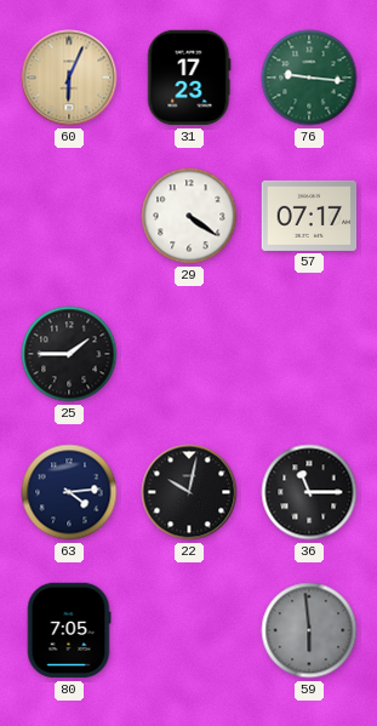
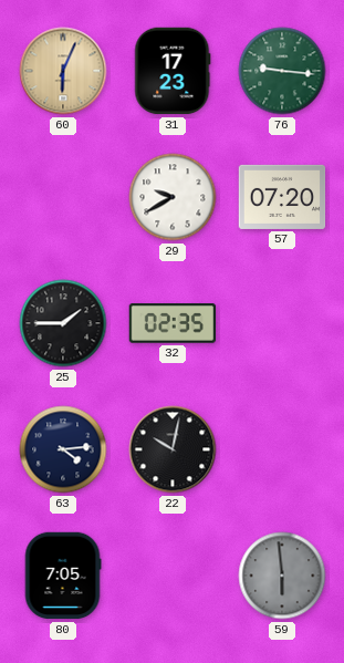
29: 4:21 -> 9:40 (173, 197)
57: 07:17 -> 07:20 (282, 197)
32: none -> 02:35 (173, 323)
36: 11:15 -> none (309, 492)
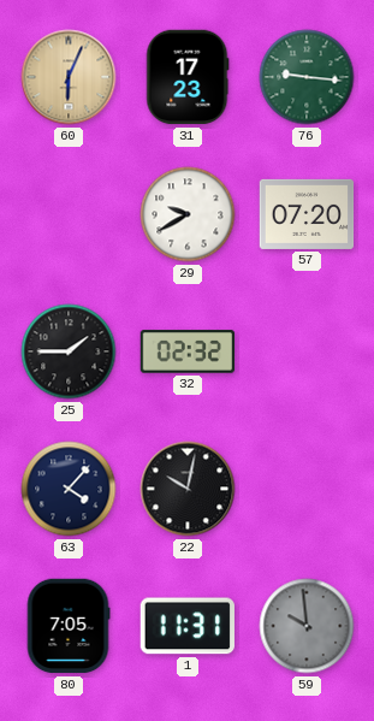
32: 02:35 -> 02:32 (188, 351)
63: 4:14 -> 4:07 (69, 489)
1: none -> 11:31 (188, 626)
59: 5:59 -> 9:59 (307, 626)
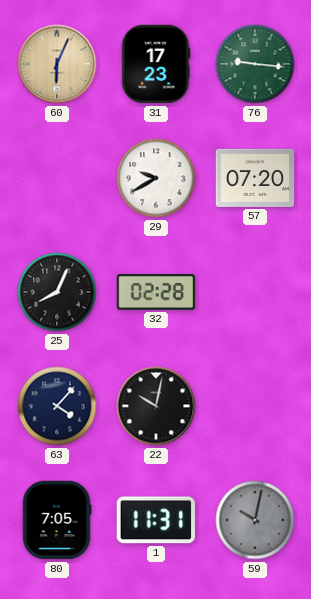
25: 1:45 -> 8:04 (57, 292)
32: 02:32 -> 02:28 (156, 292)
59: 9:59 -> 10:02 (255, 520)
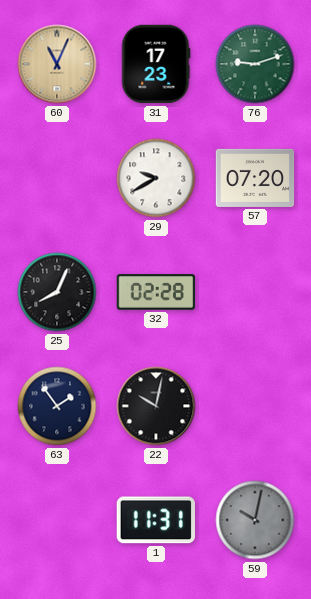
60: 6:04 -> 11:04 (57, 64)
76: 9:16 -> 9:12 (255, 64)
63: 4:07 -> 1:54 (57, 406)
80: 7:05 -> none (57, 520)
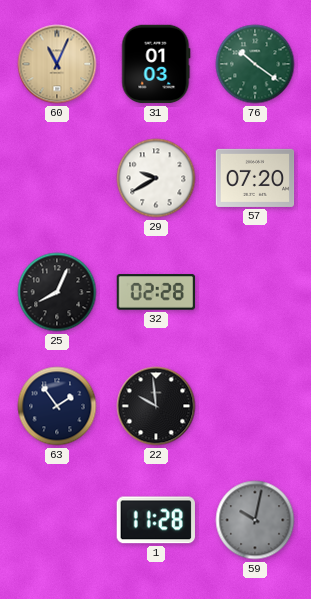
31: 17:23 -> 01:03 (156, 64)
76: 9:12 -> 10:21 (255, 64)
22: 10:02 -> 9:59 (156, 406)
1: 11:31 -> 11:28 (156, 520)
